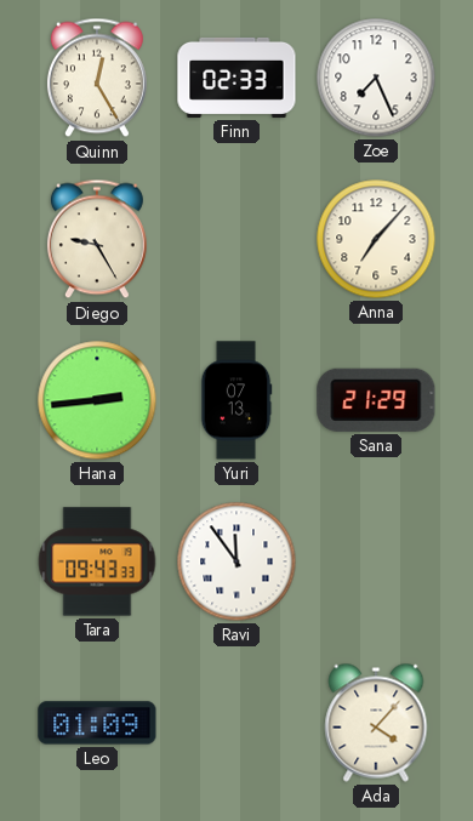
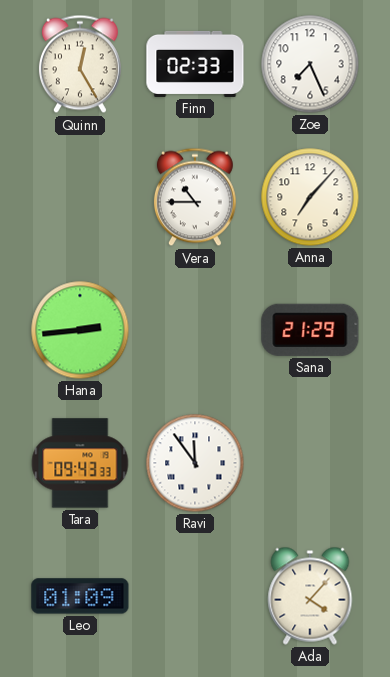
Diego: 9:25 -> none (97, 239)
Vera: none -> 10:45 (195, 197)
Yuri: 07:13 -> none (236, 400)
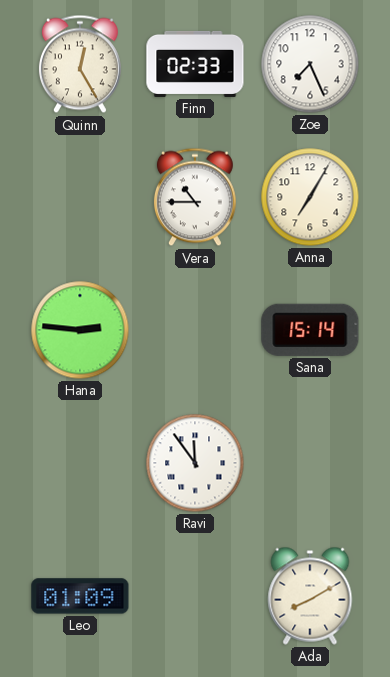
Anna: 7:07 -> 7:05 (310, 197)
Hana: 2:44 -> 2:46 (80, 330)
Sana: 21:29 -> 15:14 (310, 330)
Tara: 09:43 -> none (80, 463)
Ada: 4:07 -> 8:10 (310, 596)
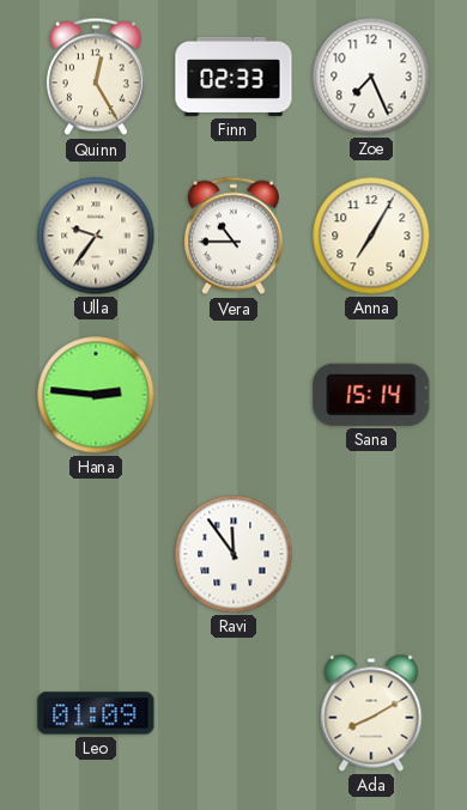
Ulla: none -> 9:36 (96, 236)
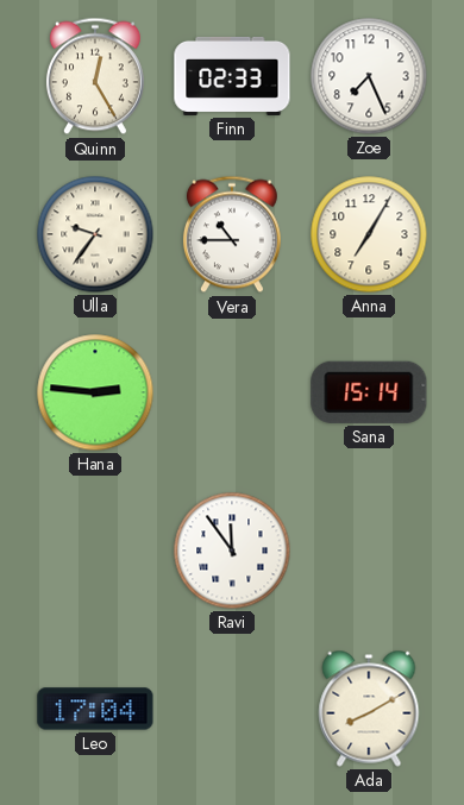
Leo: 01:09 -> 17:04 (95, 709)
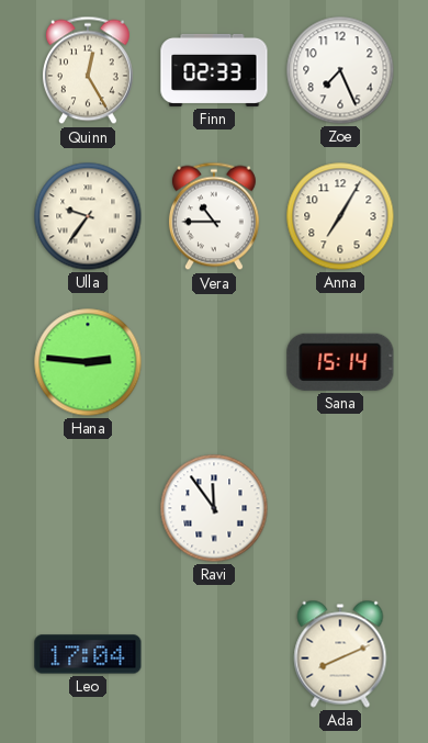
Ada: 8:10 -> 8:11 (340, 654)
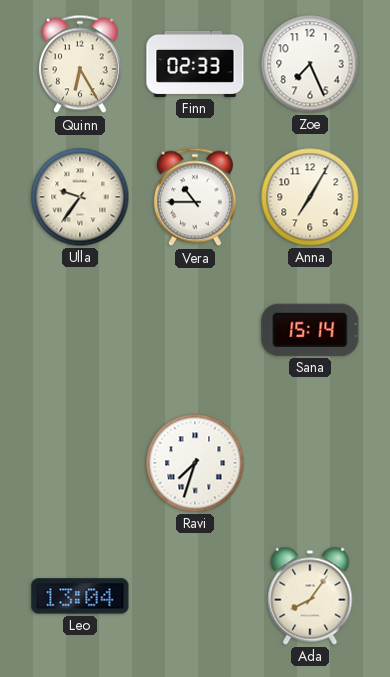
Quinn: 12:25 -> 6:25 (80, 64)
Hana: 2:46 -> none (88, 362)
Ravi: 11:54 -> 7:33 (195, 463)
Leo: 17:04 -> 13:04 (80, 596)
Ada: 8:11 -> 8:06 (310, 596)
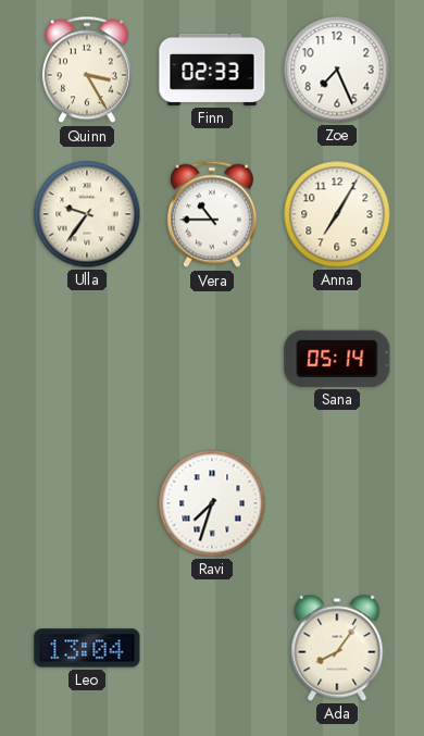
Quinn: 6:25 -> 3:25 (87, 70)
Sana: 15:14 -> 05:14 (337, 359)
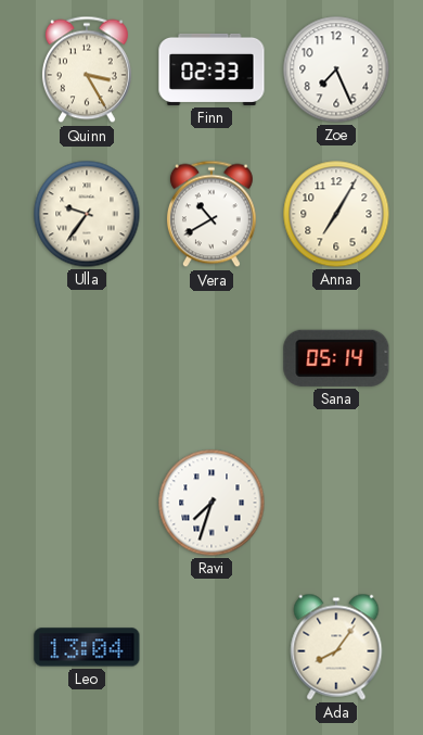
Vera: 10:45 -> 10:40 (211, 214)
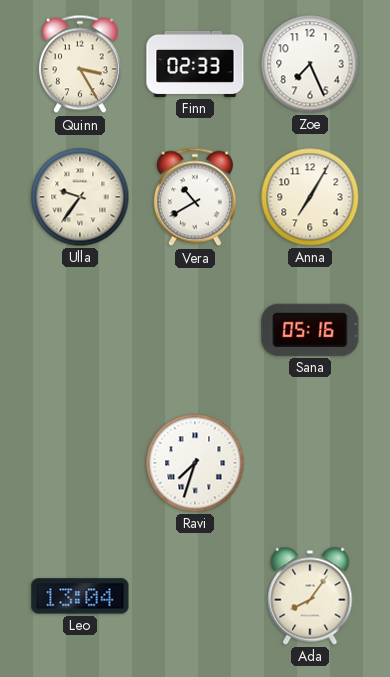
Sana: 05:14 -> 05:16 (310, 330)
